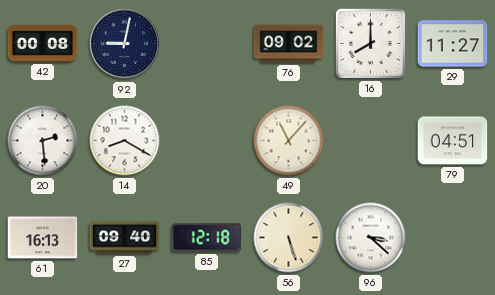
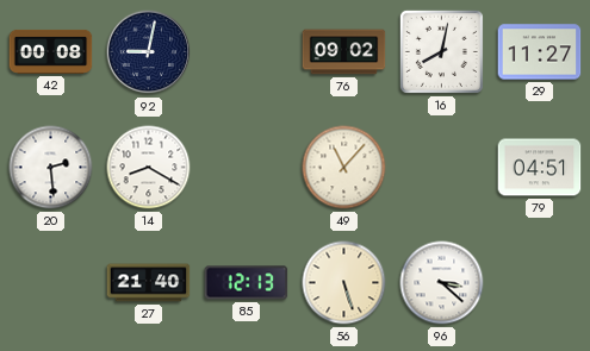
16: 8:00 -> 8:02 (441, 51)
61: 16:13 -> none (43, 238)
27: 09:40 -> 21:40 (149, 283)
85: 12:18 -> 12:13 (247, 283)
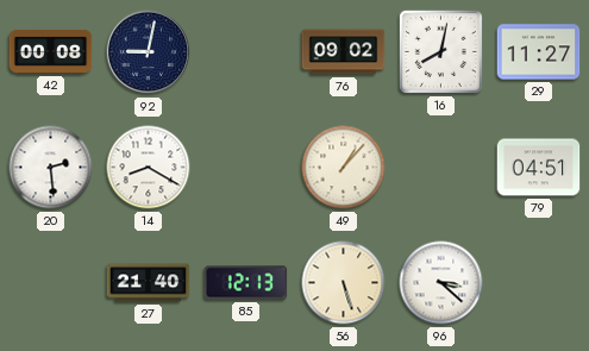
49: 11:07 -> 1:07 (344, 168)
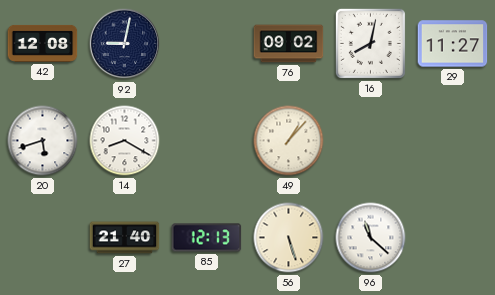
42: 00:08 -> 12:08 (43, 43)
20: 2:29 -> 5:42 (43, 141)
79: 04:51 -> none (539, 168)
96: 3:22 -> 11:22 (371, 238)
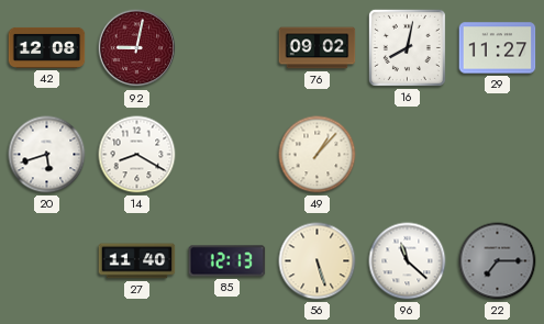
92 dial: navy -> burgundy (137, 48)
27: 21:40 -> 11:40 (137, 261)
22: none -> 7:15 (498, 261)
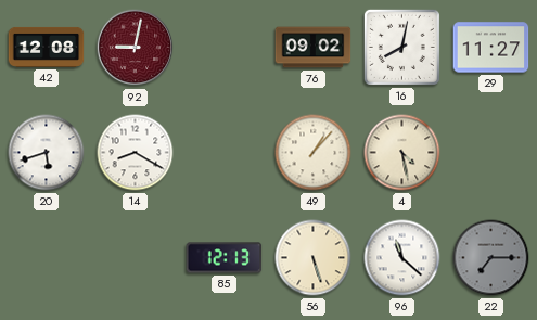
4: none -> 4:28 (402, 153)
27: 11:40 -> none (137, 261)
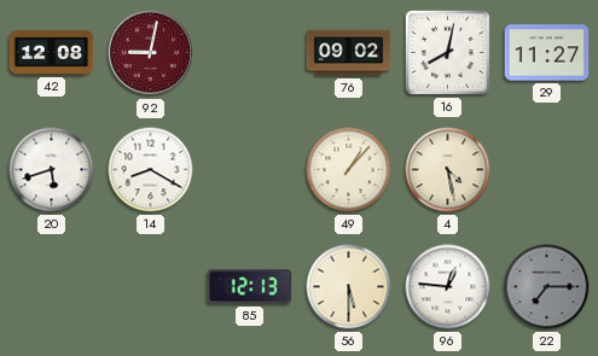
56: 5:27 -> 5:30 (349, 287)
96: 11:22 -> 12:46 (448, 287)
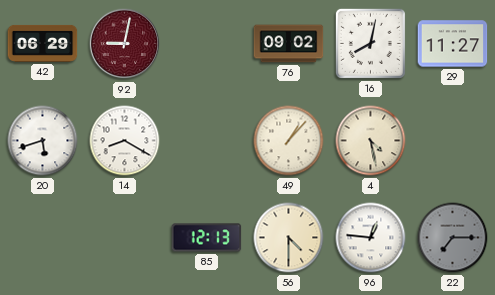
42: 12:08 -> 06:29 (43, 43)
56: 5:30 -> 4:30 (289, 238)
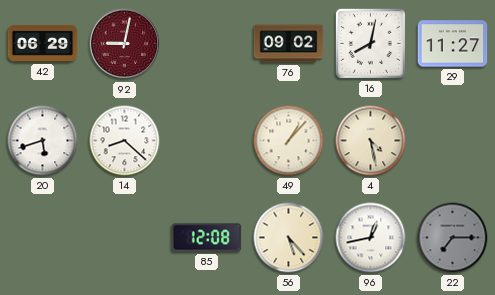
14: 8:20 -> 8:22 (125, 141)
85: 12:13 -> 12:08 (207, 238)
56: 4:30 -> 5:23 (289, 238)
96: 12:46 -> 12:43 (371, 238)
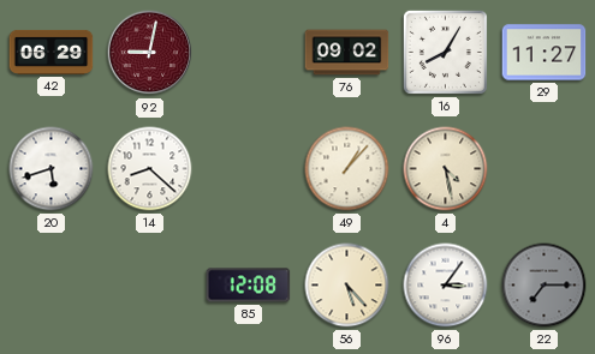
16: 8:02 -> 8:05 (445, 52)
96: 12:43 -> 3:06 (446, 286)
